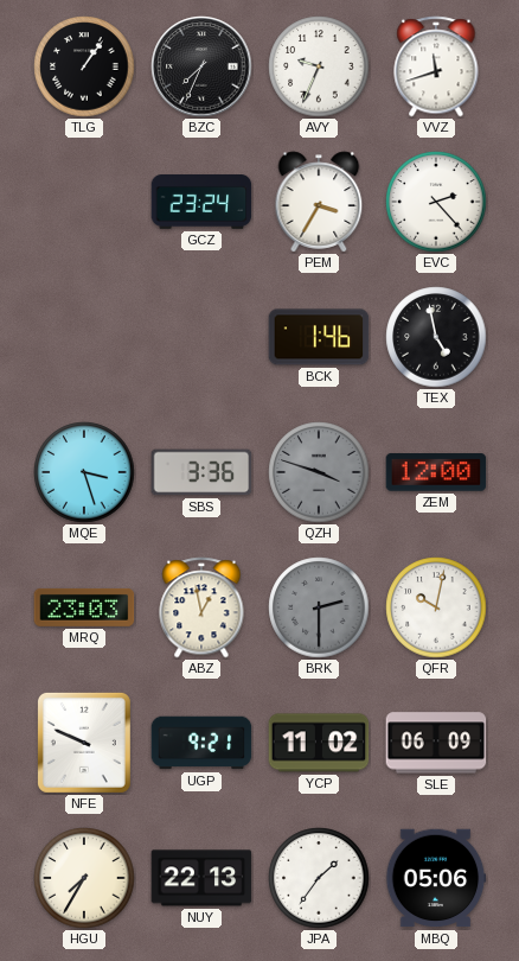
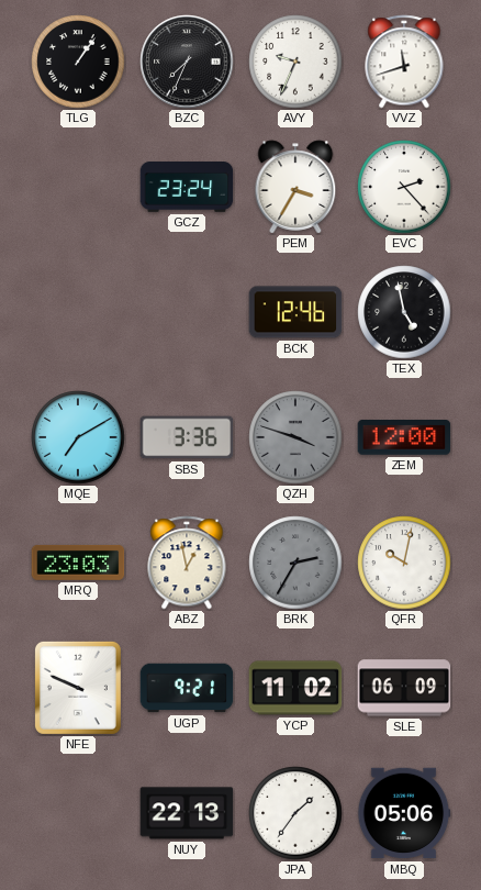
BCK: 1:46 -> 12:46 (295, 312)
MQE: 3:27 -> 7:10 (78, 437)
BRK: 2:30 -> 2:35 (295, 563)
HGU: 7:35 -> none (84, 878)
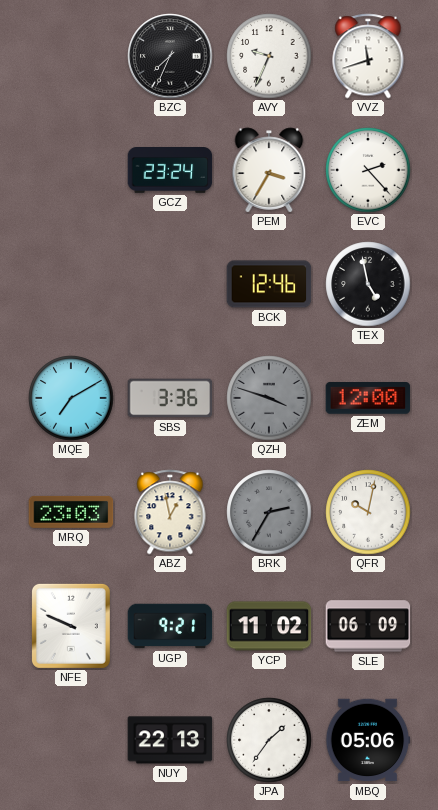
TLG: 1:06 -> none (78, 62)
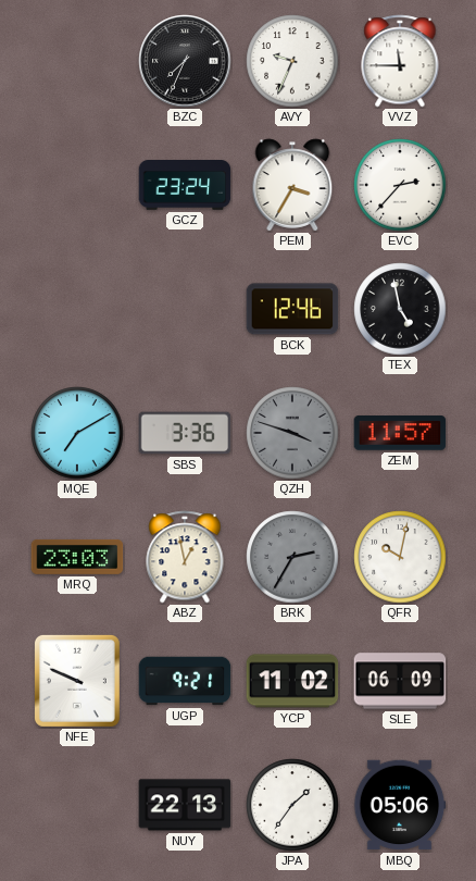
VVZ: 11:42 -> 11:45 (400, 61)
EVC: 2:23 -> 2:37 (400, 185)
ZEM: 12:00 -> 11:57 (400, 433)
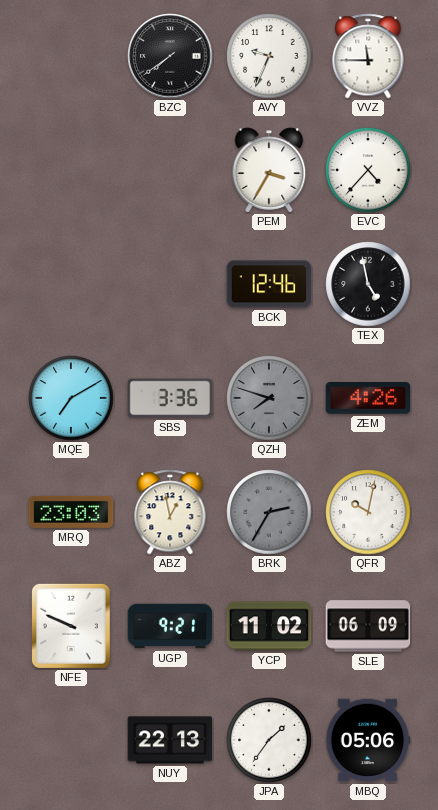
BZC: 7:34 -> 7:39 (170, 56)
GCZ: 23:24 -> none (185, 186)
EVC: 2:37 -> 4:37 (368, 170)
QZH: 3:48 -> 7:48 (269, 398)
ZEM: 11:57 -> 4:26 (368, 398)
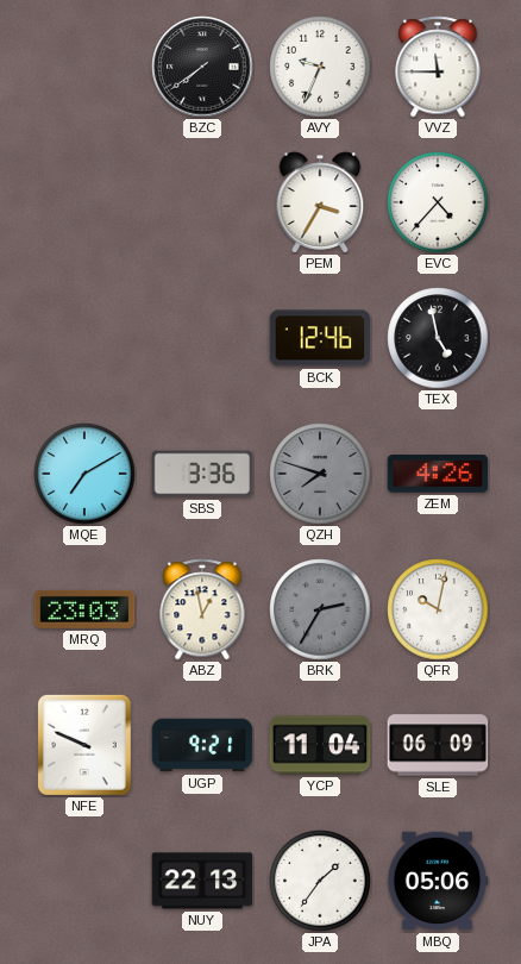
YCP: 11:02 -> 11:04 (320, 745)
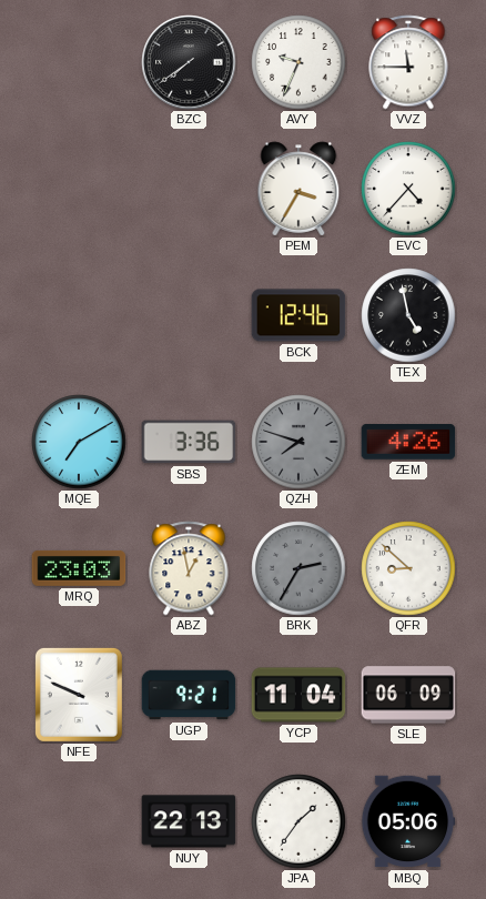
QFR: 10:02 -> 8:52 (408, 568)
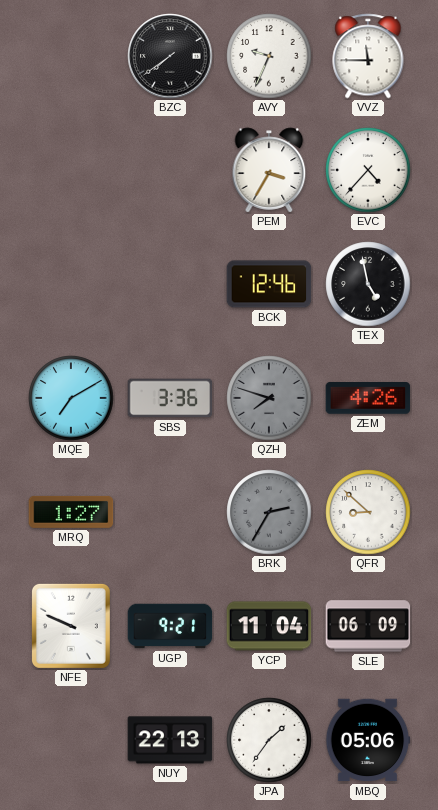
MRQ: 23:03 -> 1:27 (71, 512)
ABZ: 12:58 -> none (189, 568)
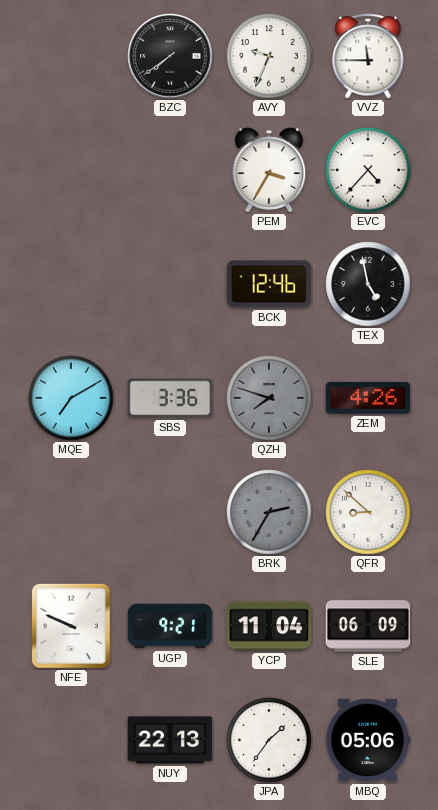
MRQ: 1:27 -> none (71, 512)
